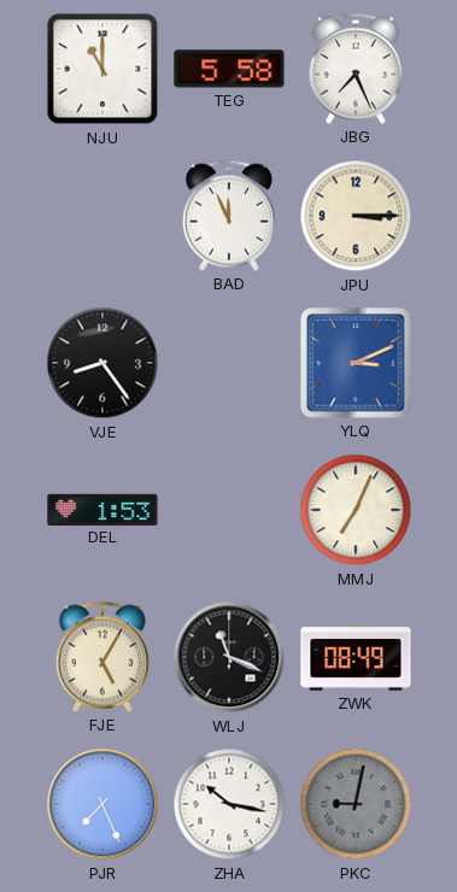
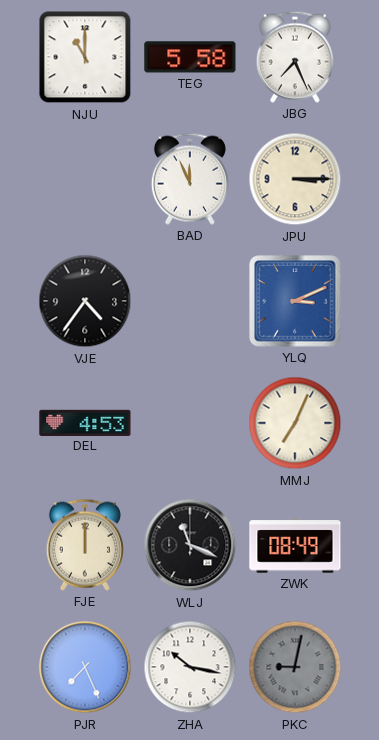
VJE: 8:24 -> 4:36 (85, 301)
DEL: 1:53 -> 4:53 (85, 422)
FJE: 5:05 -> 12:00 (85, 545)
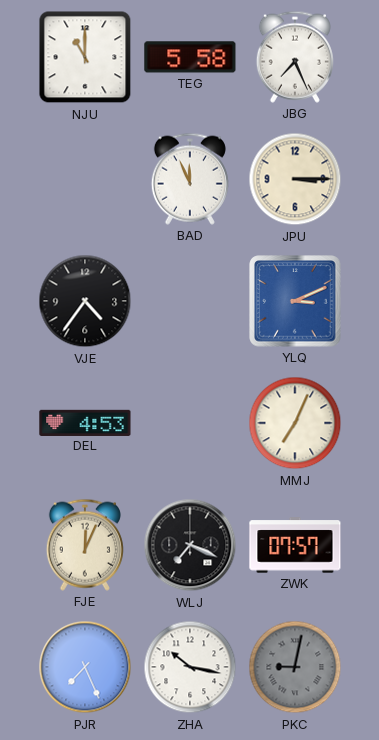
FJE: 12:00 -> 12:04 (85, 545)
WLJ: 11:19 -> 7:19 (190, 545)
ZWK: 08:49 -> 07:57 (295, 545)
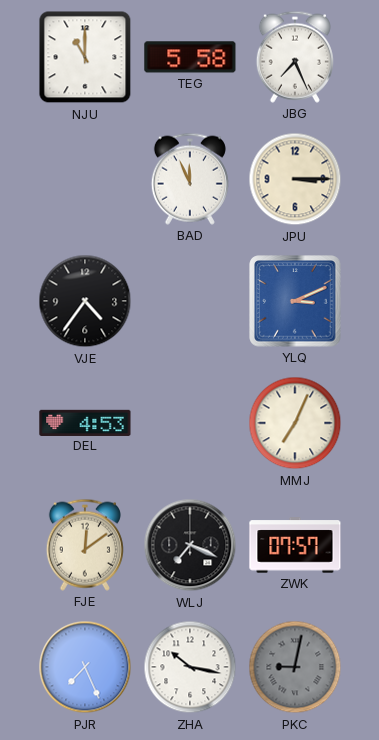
FJE: 12:04 -> 12:09 (85, 545)
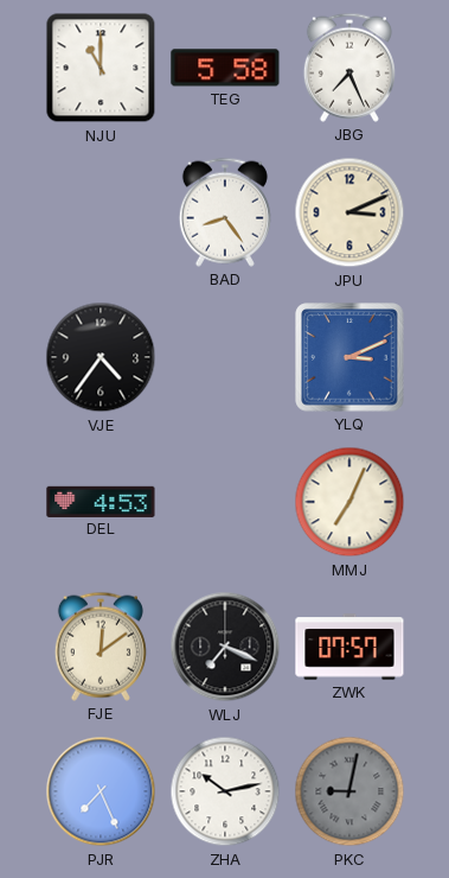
BAD: 11:56 -> 8:24 (225, 212)
JPU: 3:15 -> 3:11 (349, 212)
ZHA: 10:17 -> 10:13 (225, 791)
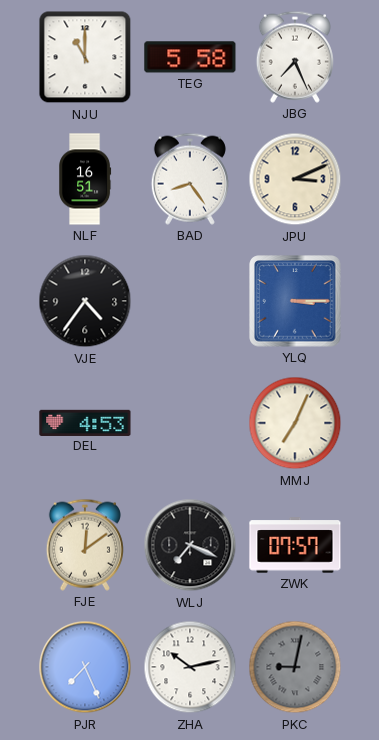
NLF: none -> 16:51 (85, 179)
YLQ: 3:11 -> 3:15 (295, 301)
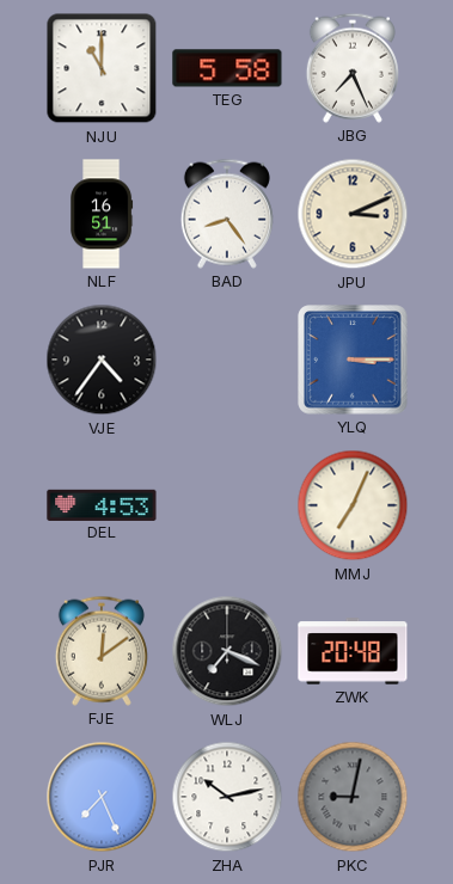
ZWK: 07:57 -> 20:48 (353, 651)
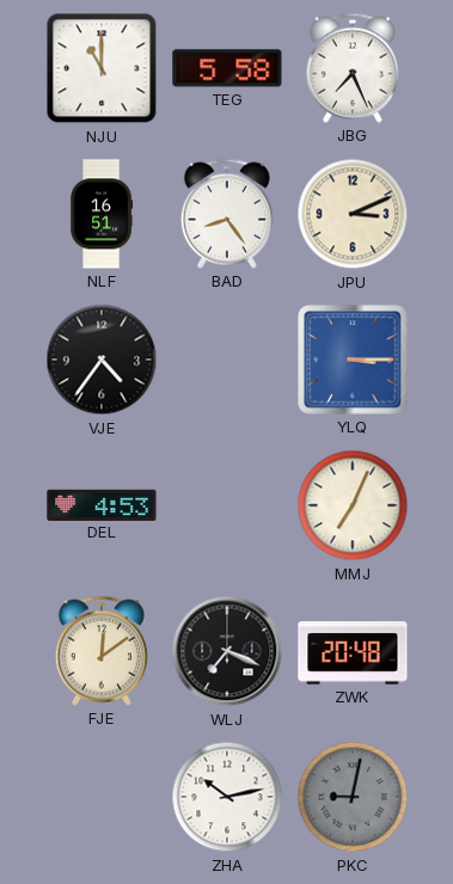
PJR: 7:26 -> none (102, 797)
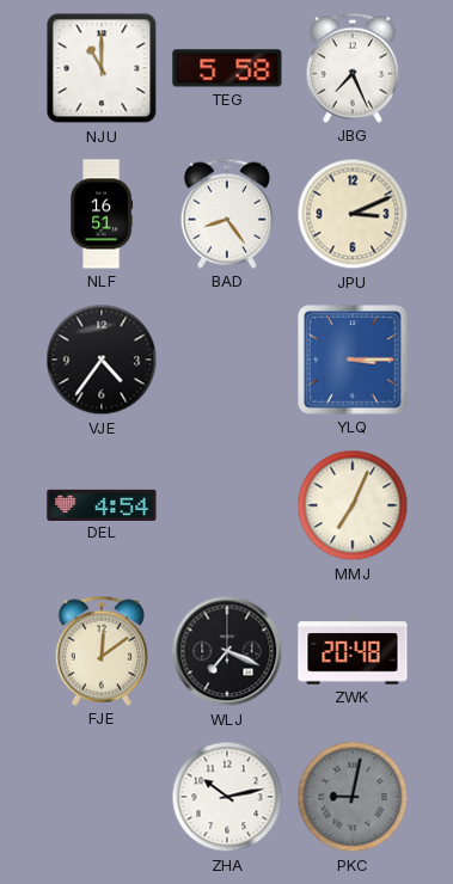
DEL: 4:53 -> 4:54 (102, 504)
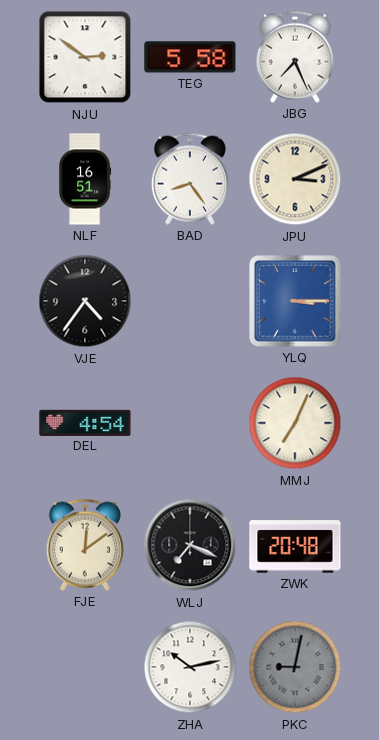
NJU: 11:00 -> 2:51 (85, 57)
